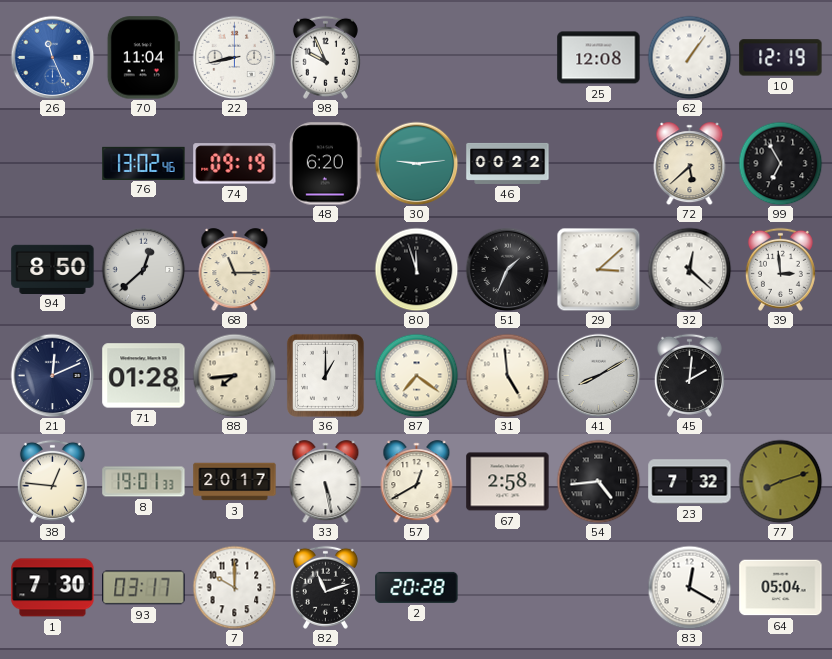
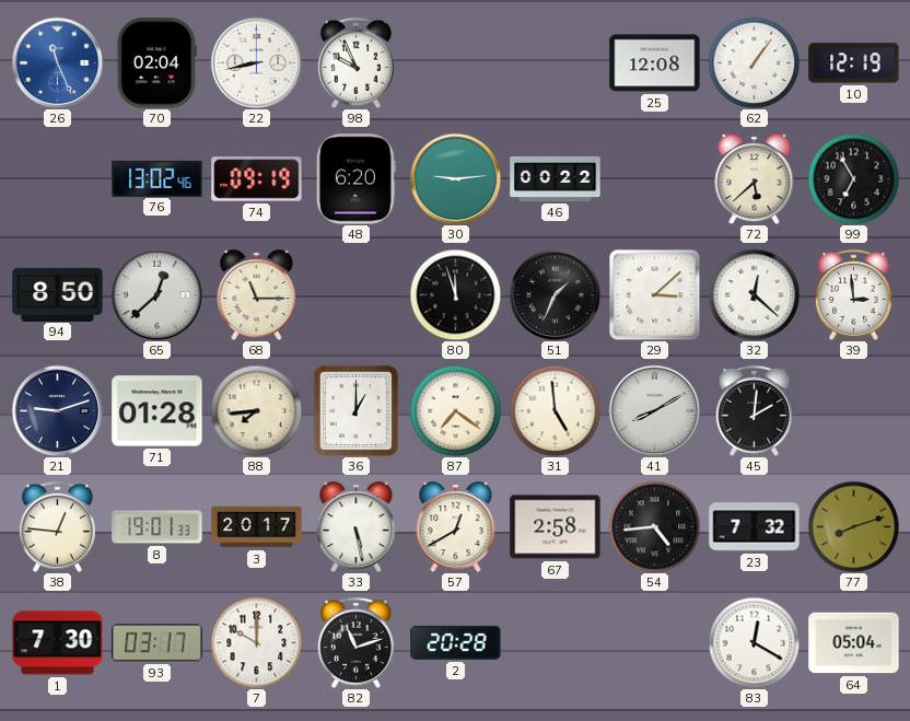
70: 11:04 -> 02:04 (156, 63)
21: 12:11 -> 9:12 (57, 410)
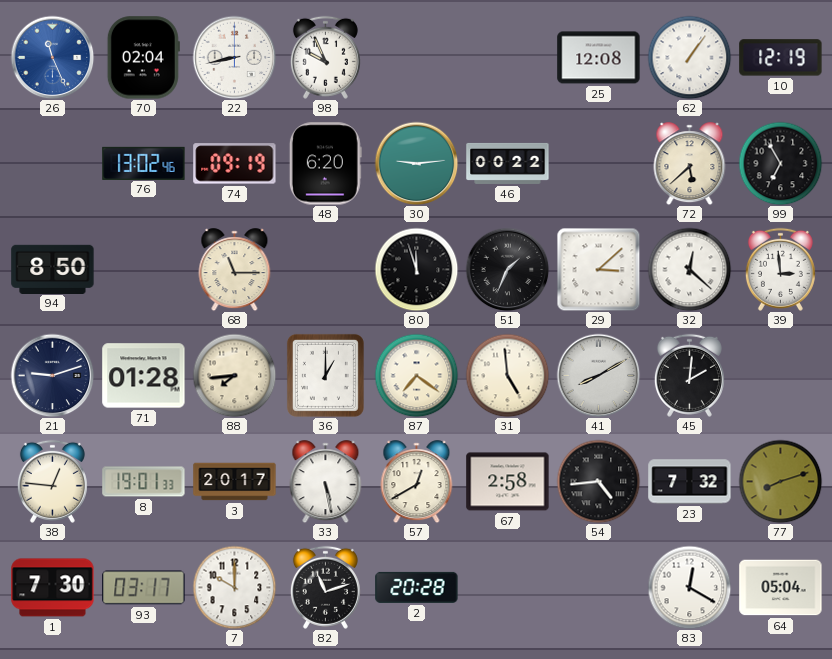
65: 12:38 -> none (156, 294)
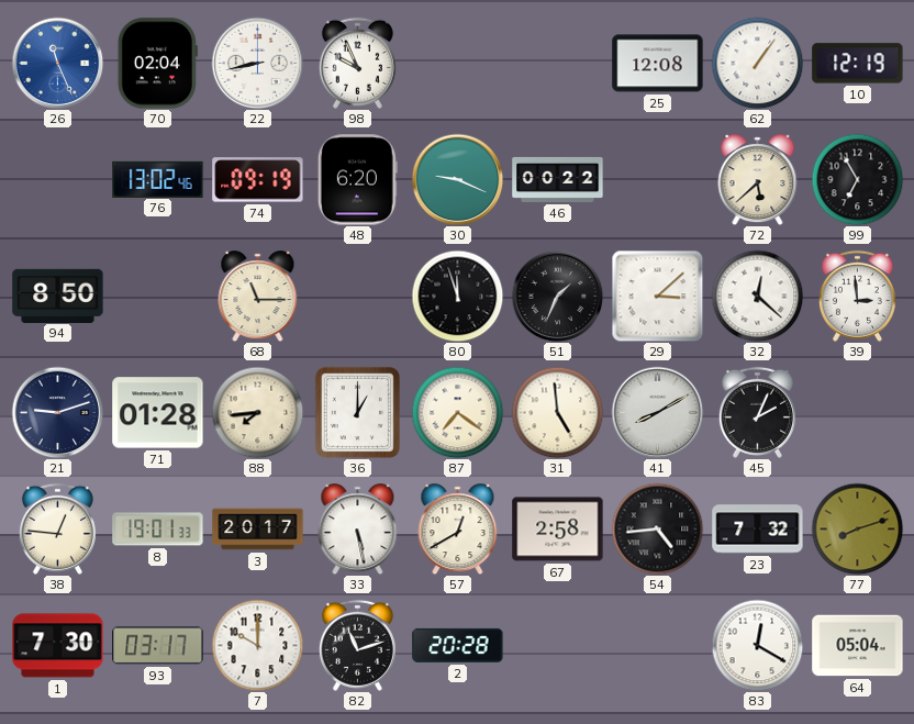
30: 9:14 -> 9:19 (457, 179)
45: 2:01 -> 2:04 (757, 412)
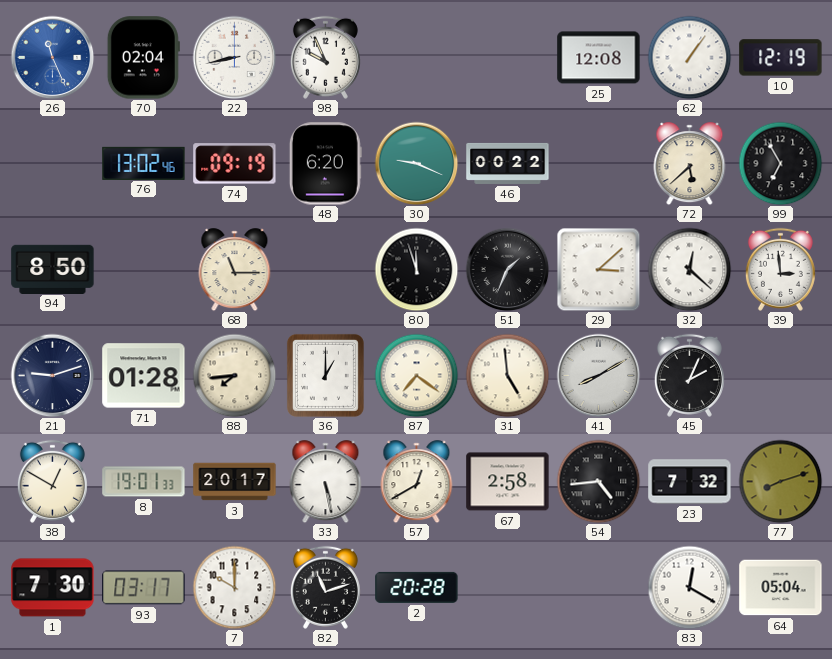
38: 12:46 -> 12:50 (52, 481)
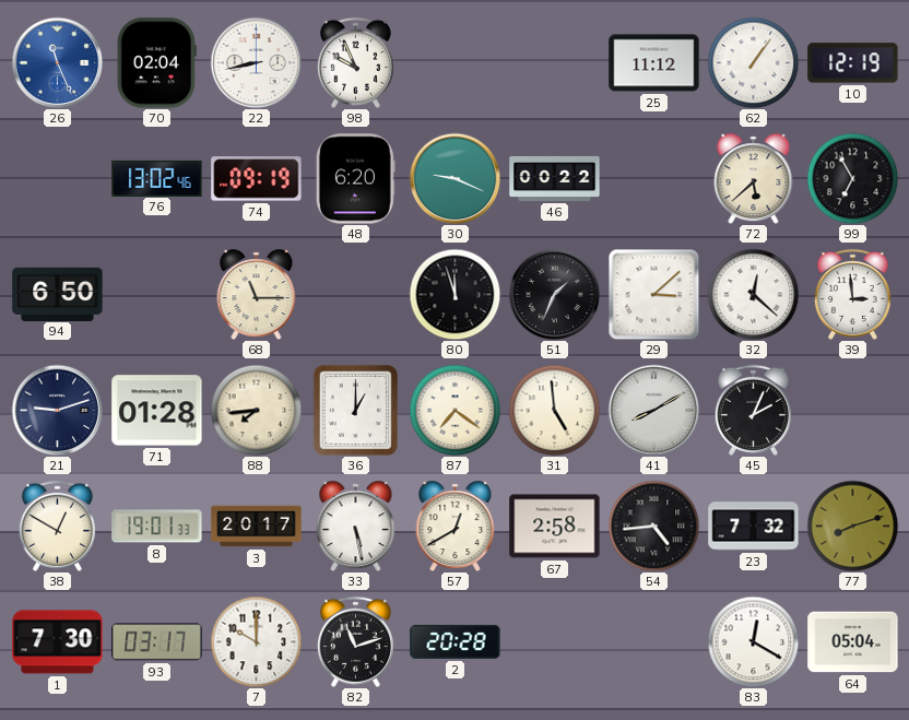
25: 12:08 -> 11:12 (654, 63)
94: 8:50 -> 6:50 (58, 294)
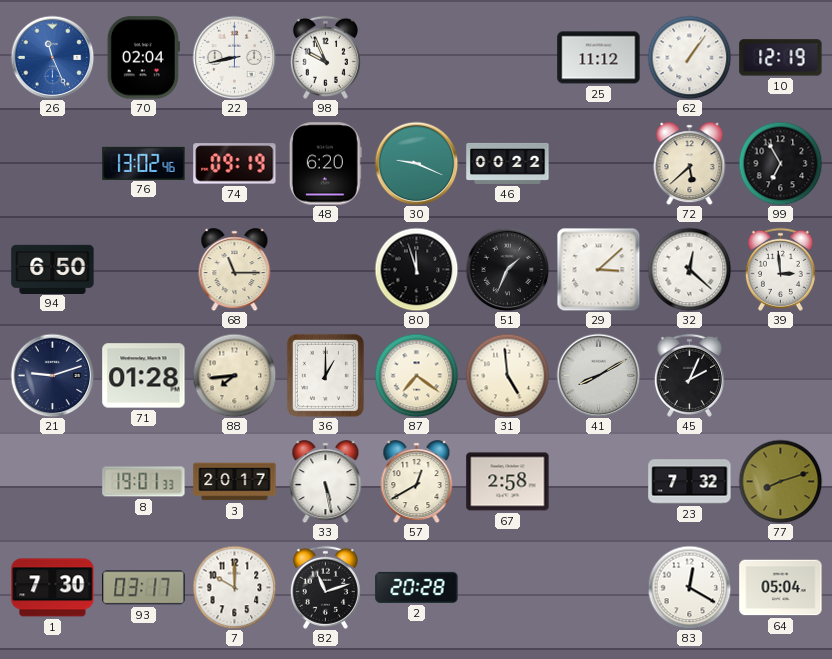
38: 12:50 -> none (57, 526)
54: 4:44 -> none (653, 526)
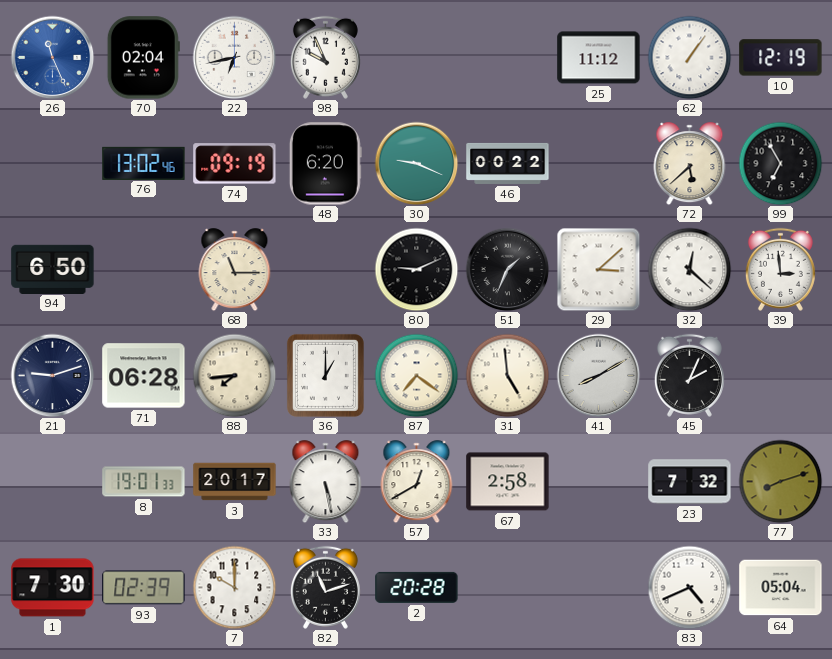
22: 8:43 -> 6:43 (234, 57)
80: 11:57 -> 9:11 (416, 269)
71: 01:28 -> 06:28 (144, 376)
93: 03:17 -> 02:39 (144, 588)
83: 12:20 -> 4:41 (689, 587)
